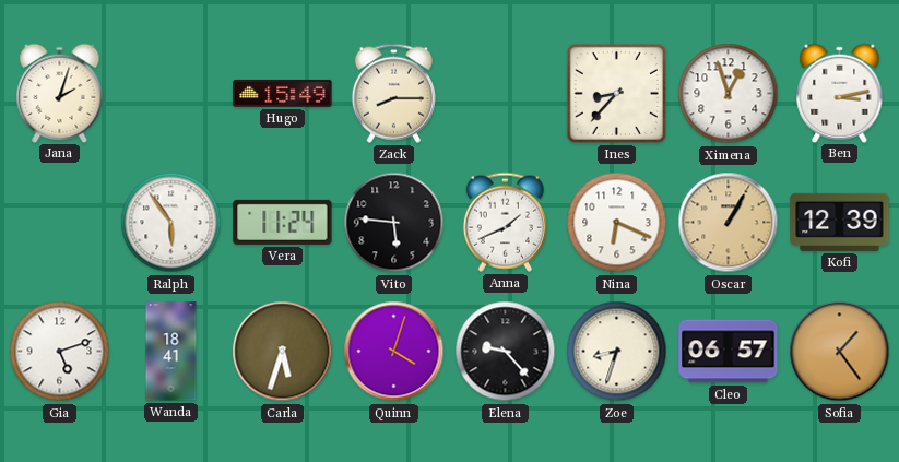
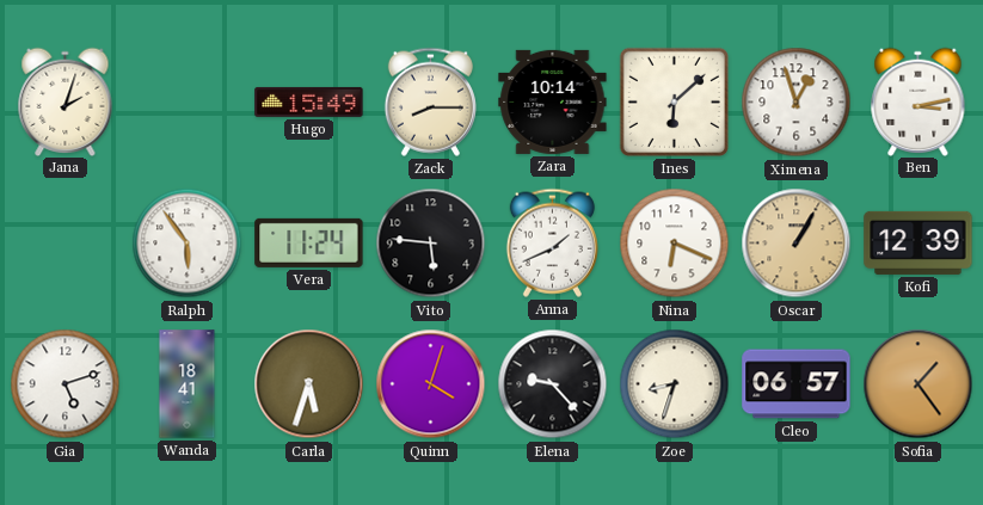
Zara: none -> 10:14 (553, 101)
Ines: 8:37 -> 6:08 (674, 101)
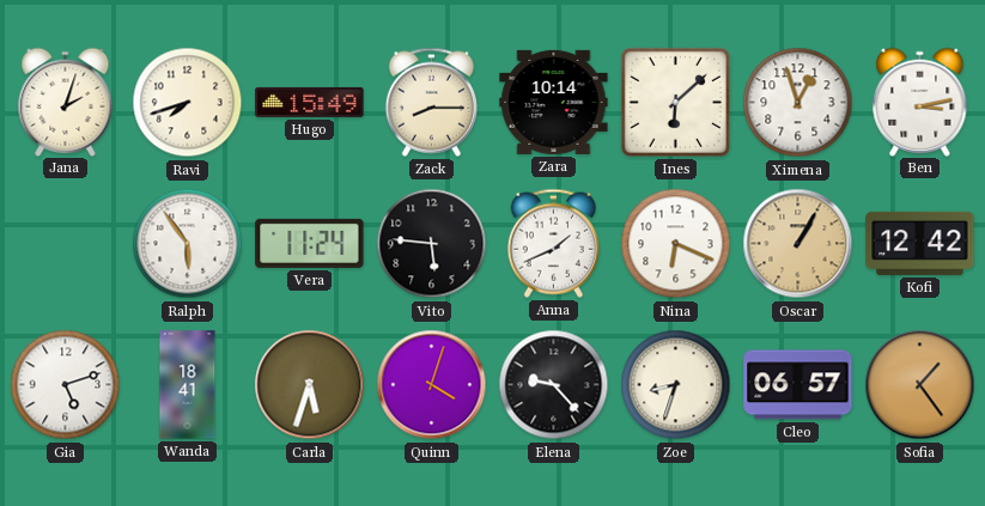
Ravi: none -> 7:42 (188, 103)
Kofi: 12:39 -> 12:42 (920, 243)
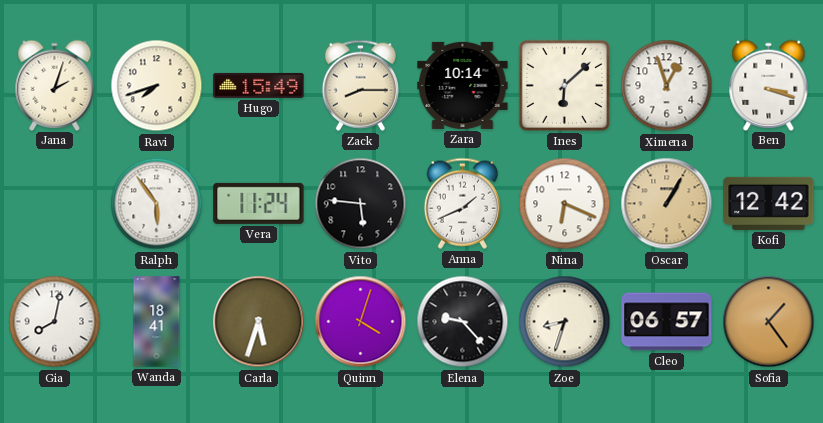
Ben: 3:13 -> 3:18 (769, 85)
Gia: 5:12 -> 8:02 (55, 322)
